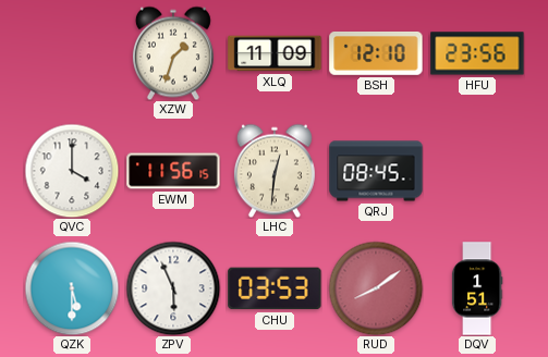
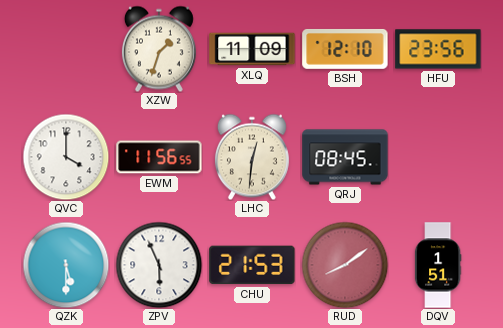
EWM: 11:56:15 -> 11:56:55 (159, 157)
CHU: 03:53 -> 21:53 (252, 265)
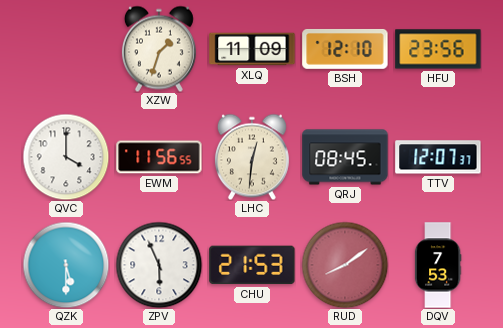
TTV: none -> 12:07 (438, 157)
DQV: 1:51 -> 7:53 (438, 265)
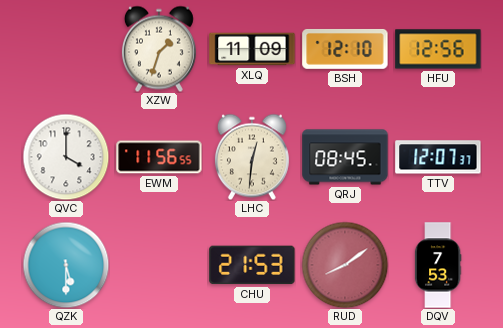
HFU: 23:56 -> 12:56 (438, 49)
ZPV: 5:56 -> none (159, 265)
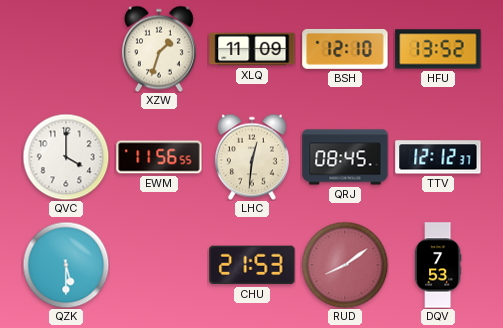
HFU: 12:56 -> 13:52 (438, 49)
TTV: 12:07 -> 12:12 (438, 157)
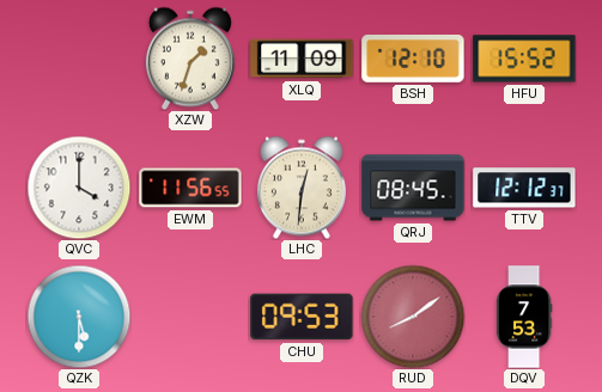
HFU: 13:52 -> 15:52 (524, 59)
CHU: 21:53 -> 09:53 (302, 317)
